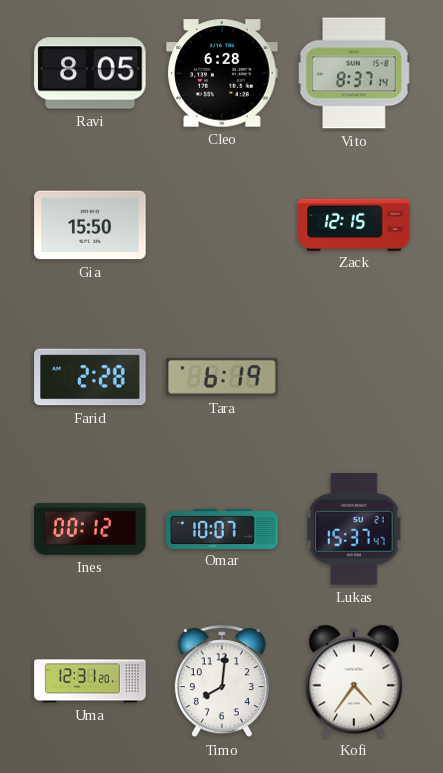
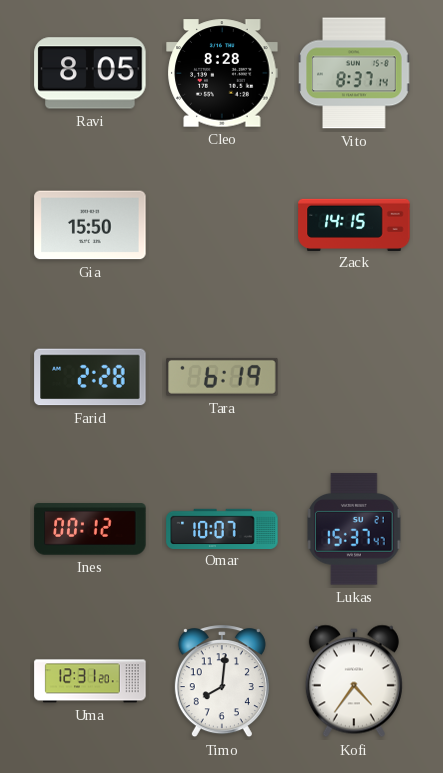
Cleo: 6:28 -> 8:28 (222, 73)
Zack: 12:15 -> 14:15 (354, 224)
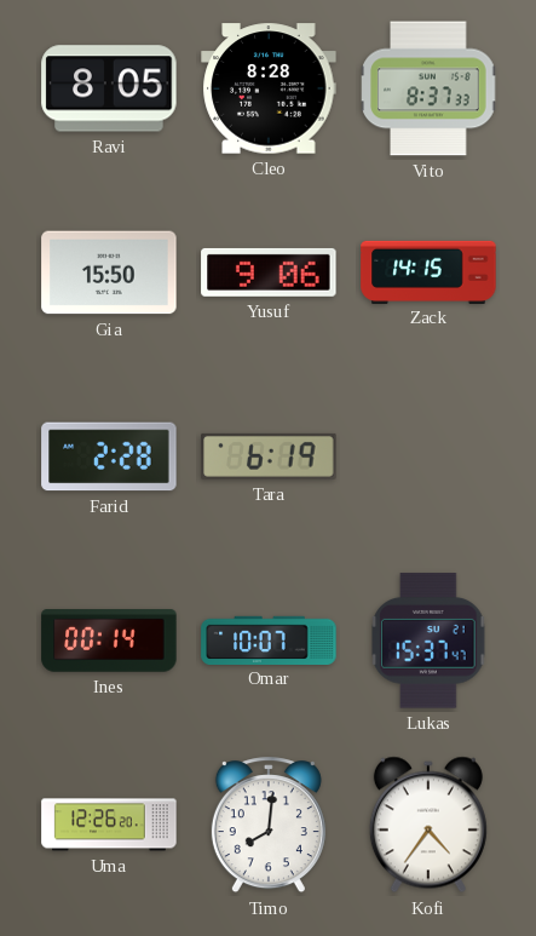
Vito: 8:37:14 -> 8:37:33 (428, 88)
Yusuf: none -> 9:06 (269, 272)
Ines: 00:12 -> 00:14 (109, 641)
Uma: 12:31 -> 12:26 (109, 825)
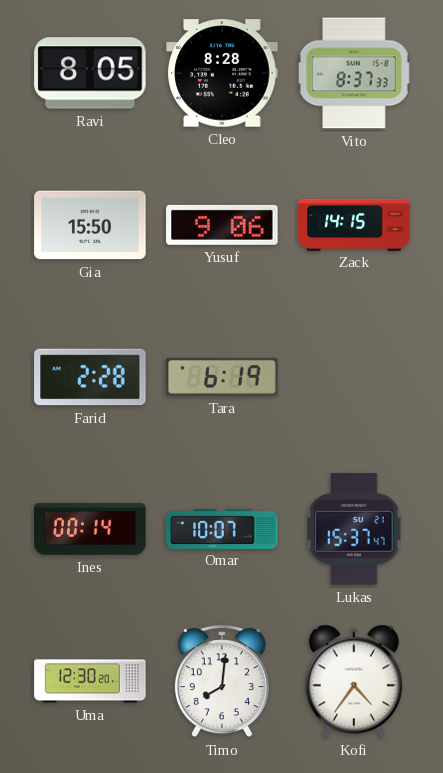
Uma: 12:26 -> 12:30 (90, 681)
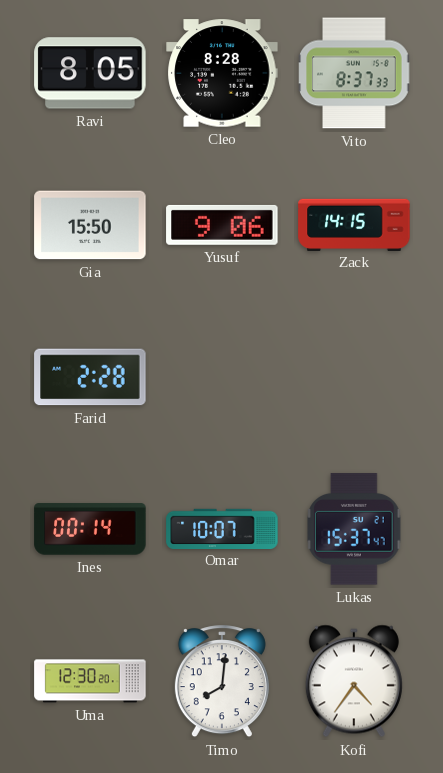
Tara: 6:19 -> none (222, 377)
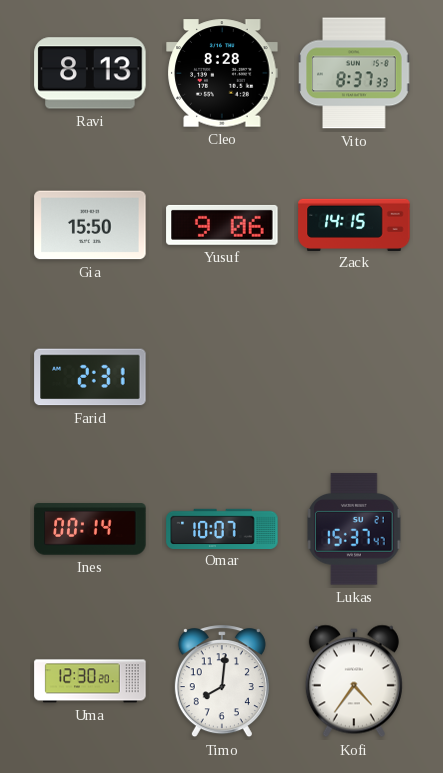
Ravi: 8:05 -> 8:13 (90, 73)
Farid: 2:28 -> 2:31 (90, 377)
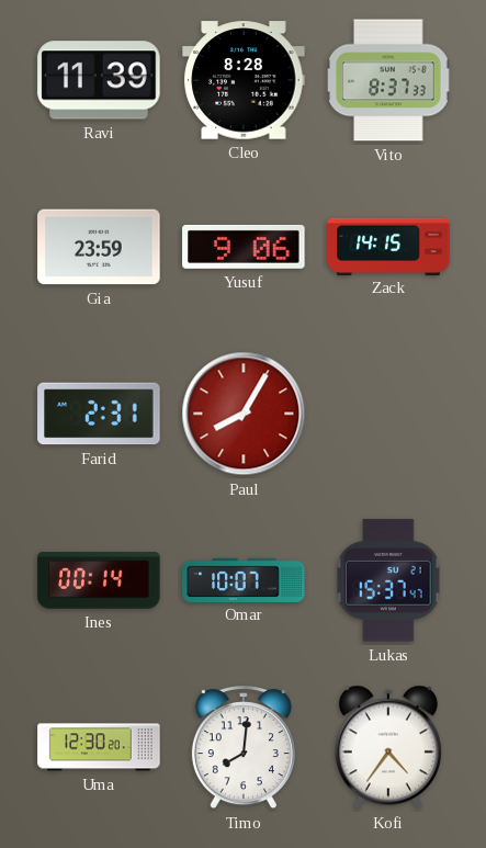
Ravi: 8:13 -> 11:39 (99, 80)
Gia: 15:50 -> 23:59 (99, 247)
Paul: none -> 8:05 (244, 414)
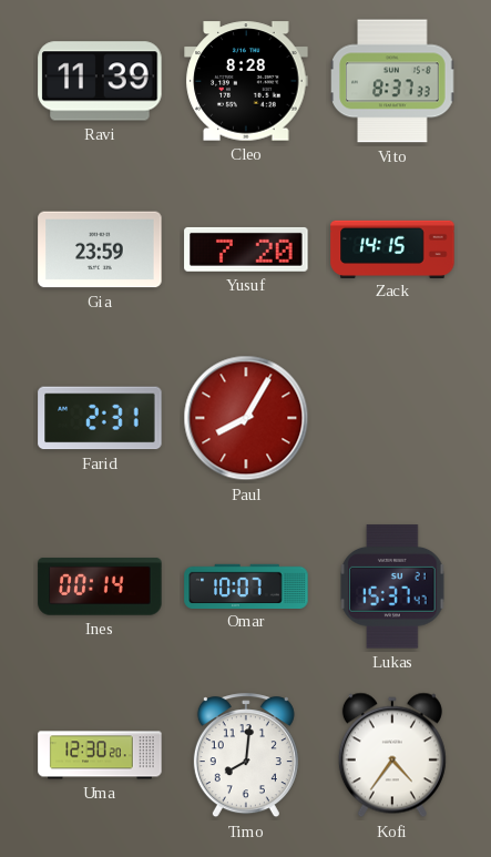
Yusuf: 9:06 -> 7:20 (246, 249)
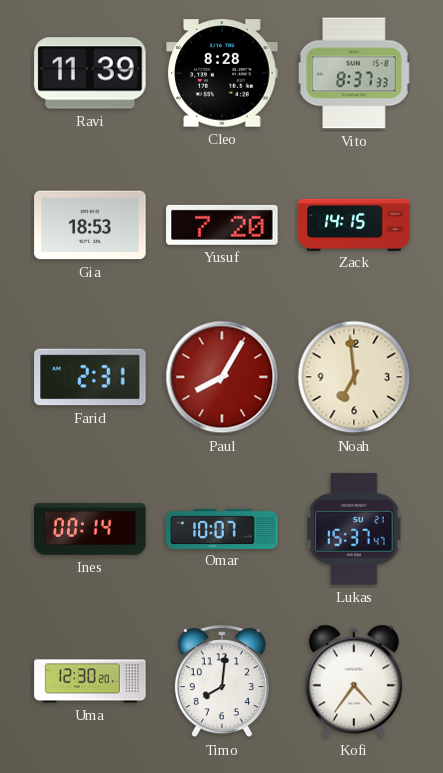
Gia: 23:59 -> 18:53 (90, 225)
Noah: none -> 6:59 (354, 377)
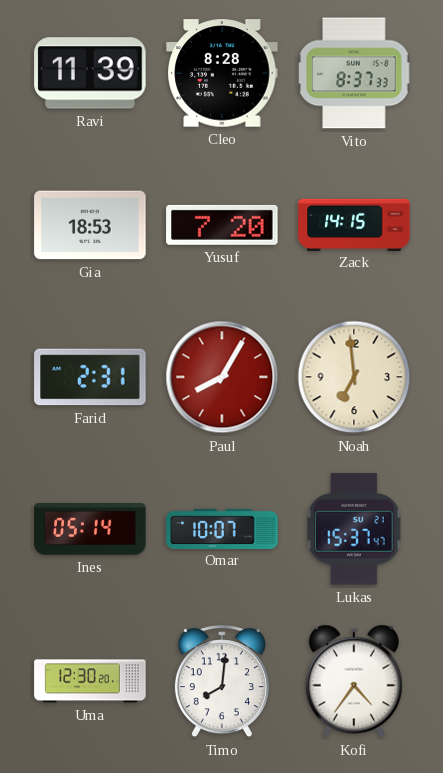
Ines: 00:14 -> 05:14 (90, 529)
